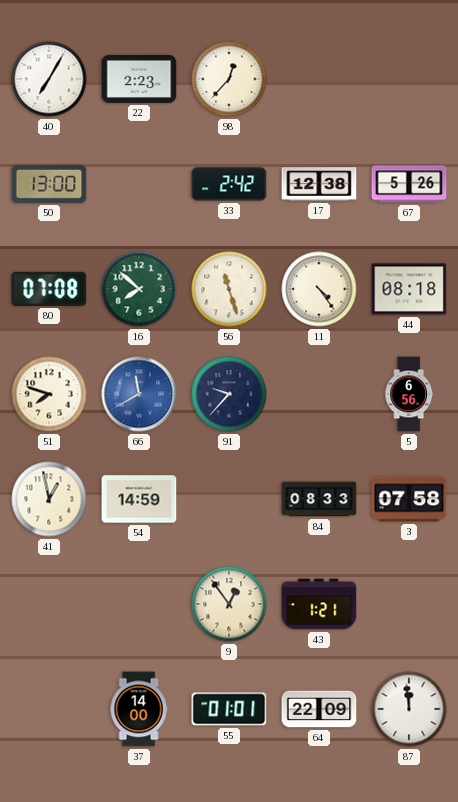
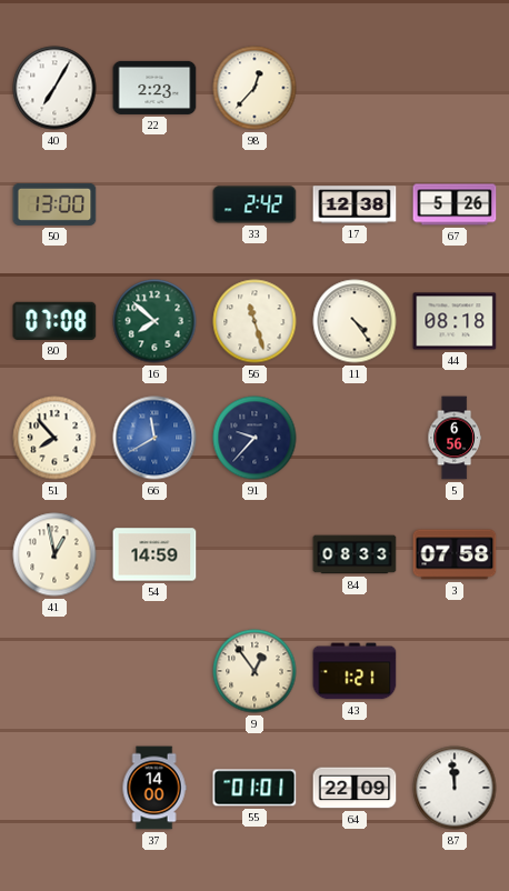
51: 7:48 -> 7:53 (54, 438)
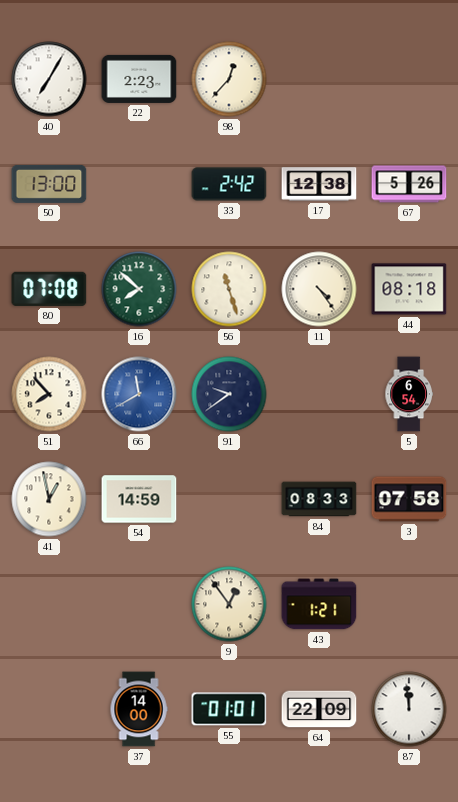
91: 9:37 -> 9:39 (229, 394)
5: 6:56 -> 6:54 (409, 394)
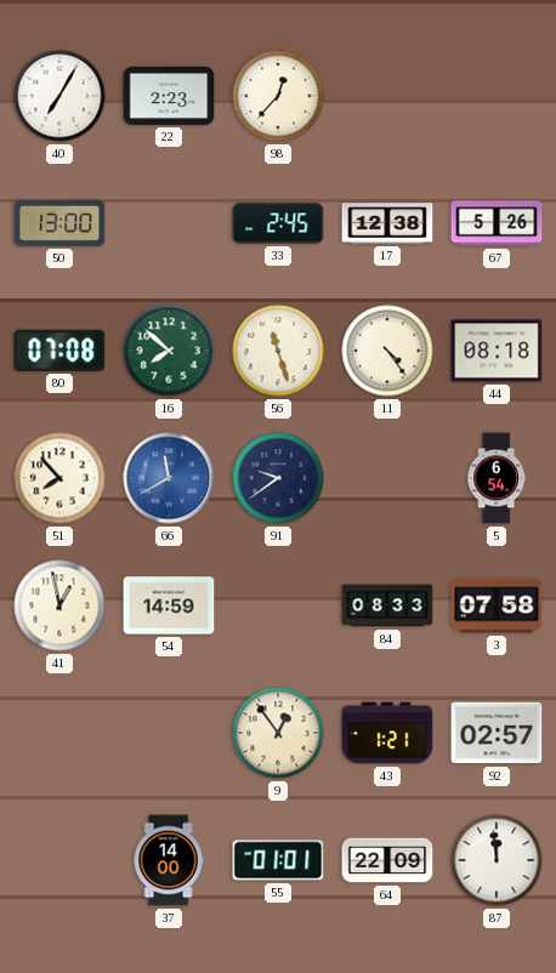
33: 2:42 -> 2:45 (278, 223)
92: none -> 02:57 (497, 733)
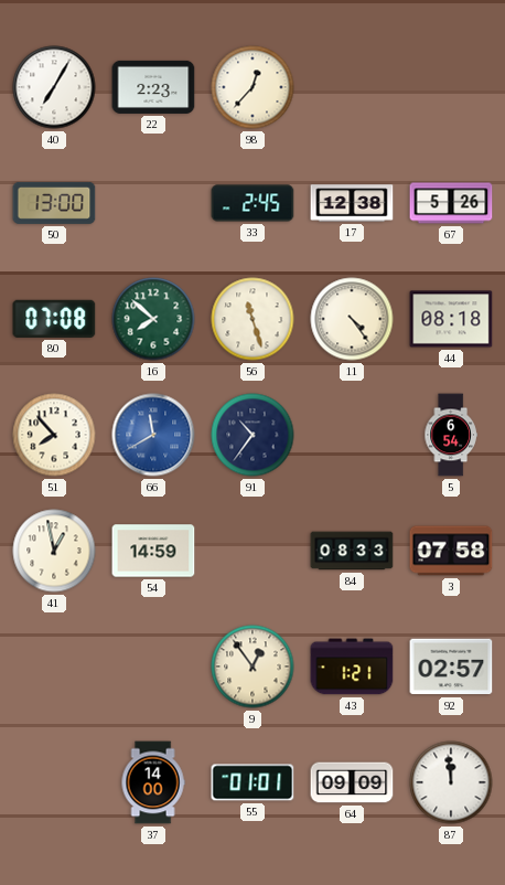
91: 9:39 -> 10:36 (253, 435)
64: 22:09 -> 09:09 (352, 782)
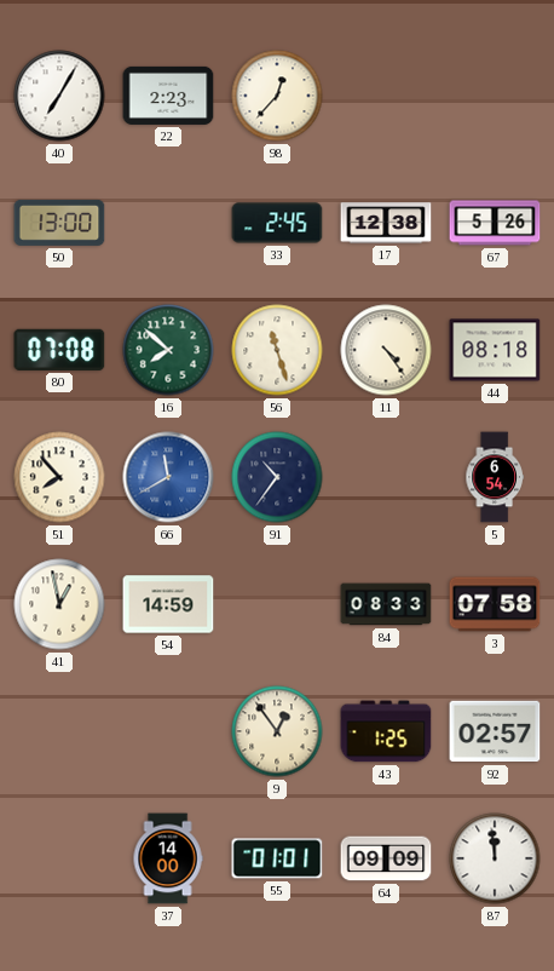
43: 1:21 -> 1:25 (386, 731)
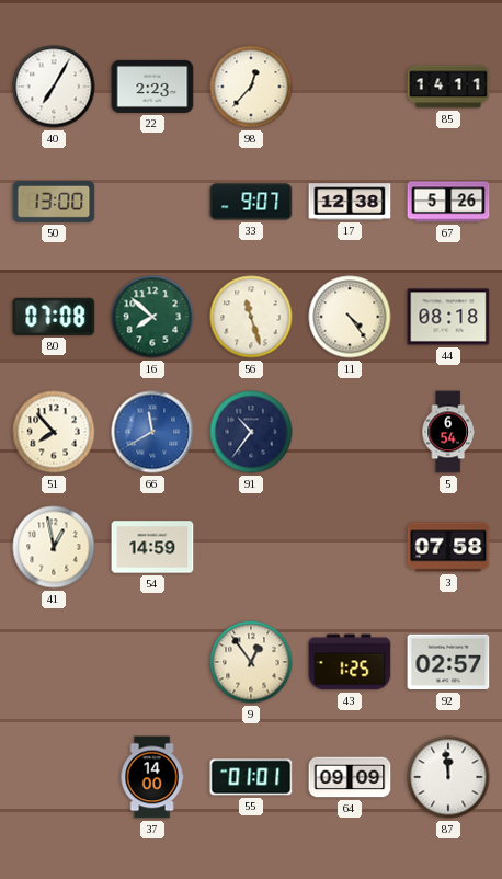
85: none -> 14:11 (448, 87)
33: 2:45 -> 9:07 (251, 202)
84: 08:33 -> none (386, 604)
